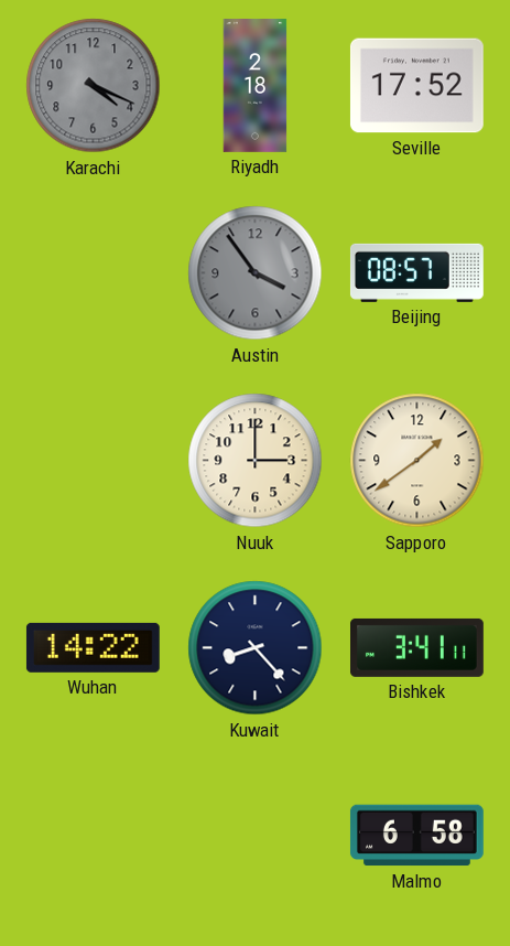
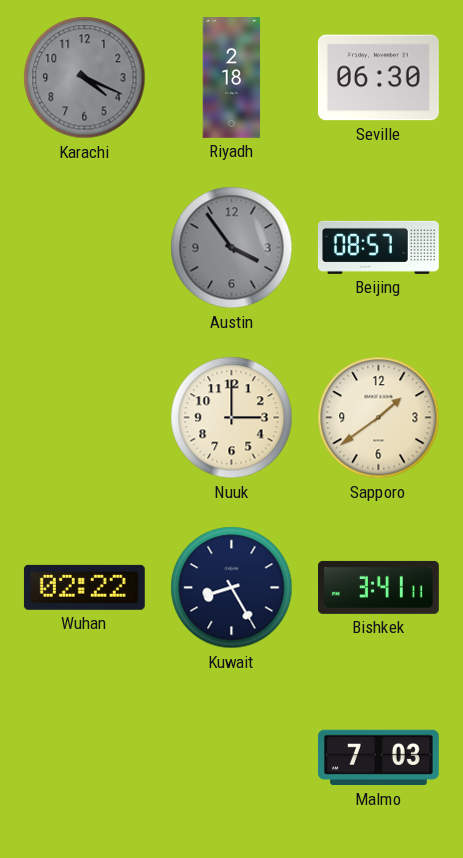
Seville: 17:52 -> 06:30 (378, 78)
Wuhan: 14:22 -> 02:22 (84, 587)
Kuwait: 8:23 -> 8:25 (232, 588)
Malmo: 6:58 -> 7:03 (378, 758)
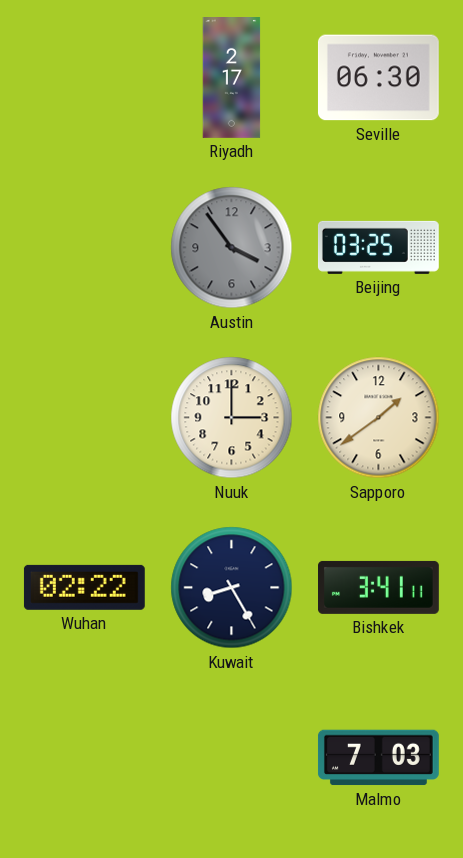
Karachi: 4:19 -> none (85, 78)
Riyadh: 2:18 -> 2:17 (232, 78)
Beijing: 08:57 -> 03:25 (378, 247)
